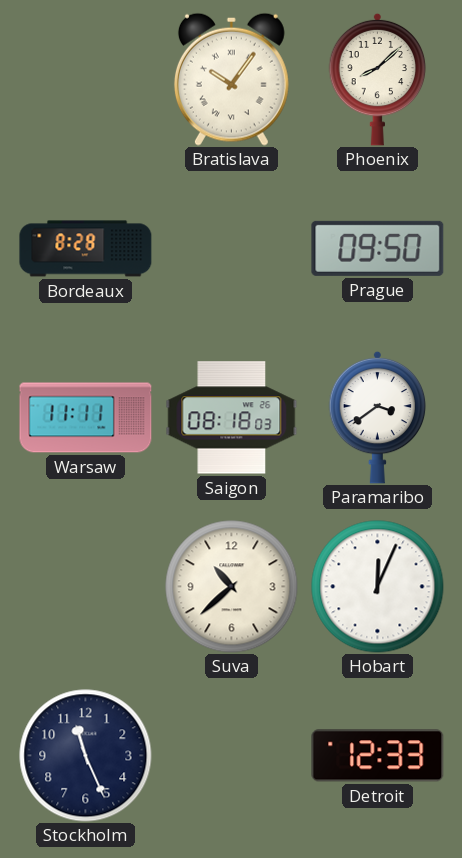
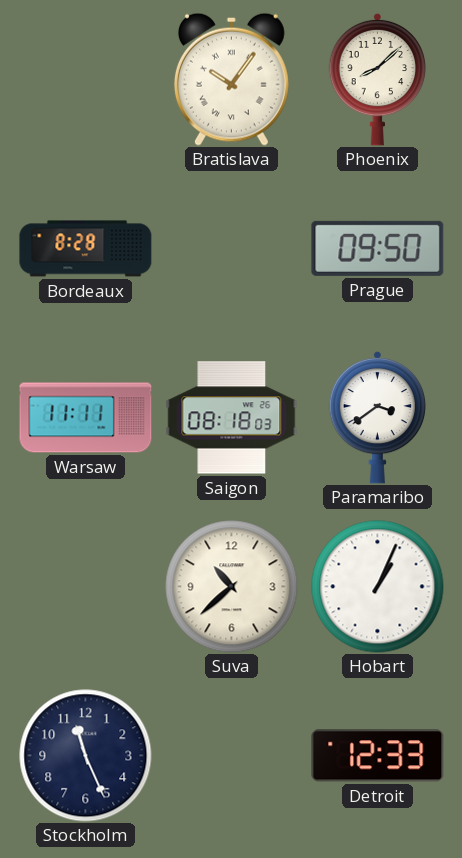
Hobart: 12:04 -> 1:04 (378, 587)
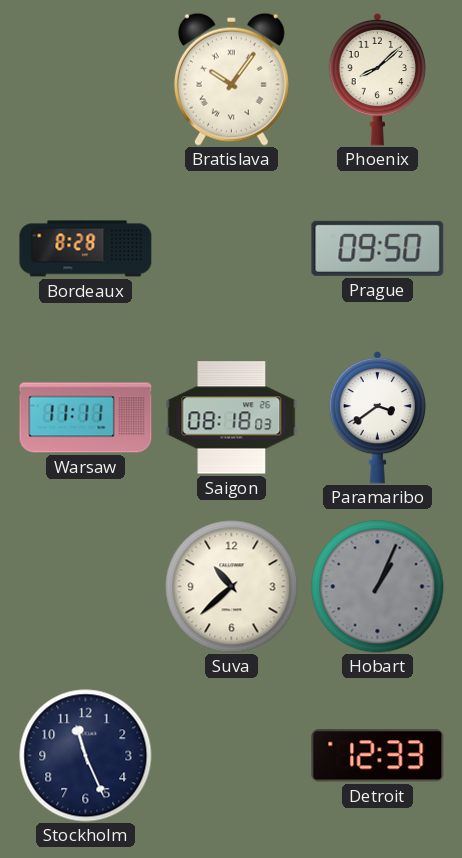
Hobart dial: white -> grey (378, 587)
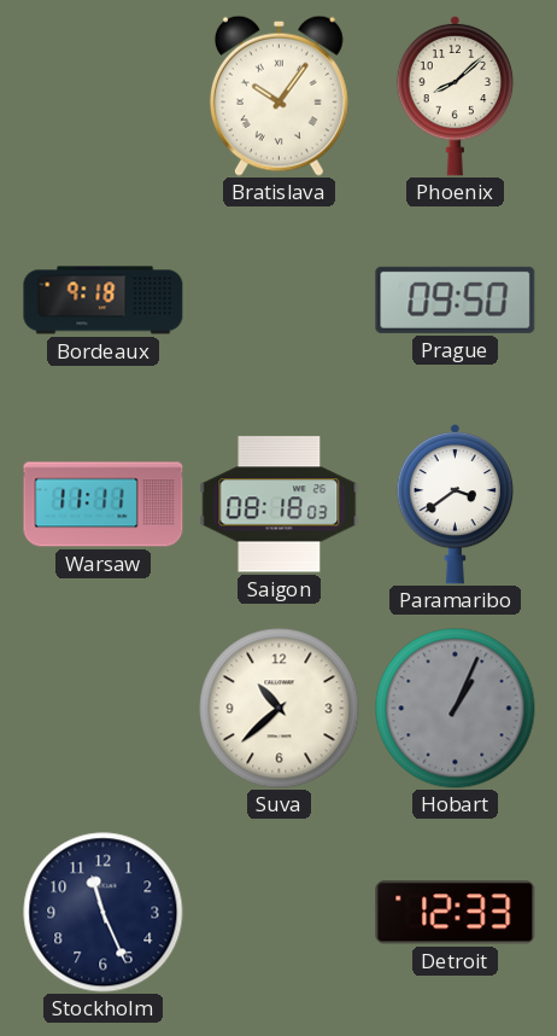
Bordeaux: 8:28 -> 9:18 (104, 301)
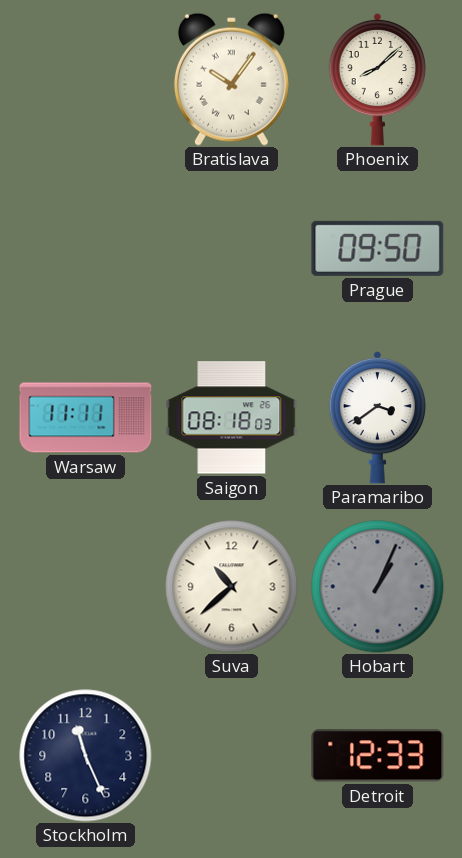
Bordeaux: 9:18 -> none (104, 301)
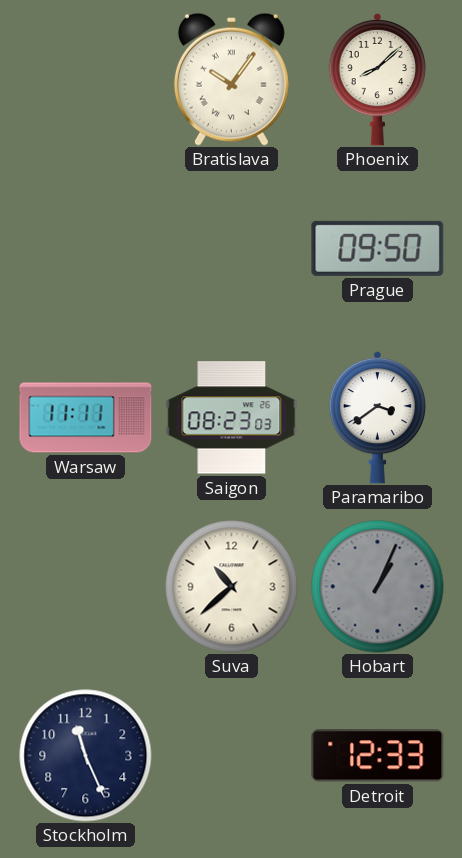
Saigon: 08:18 -> 08:23 (232, 418)
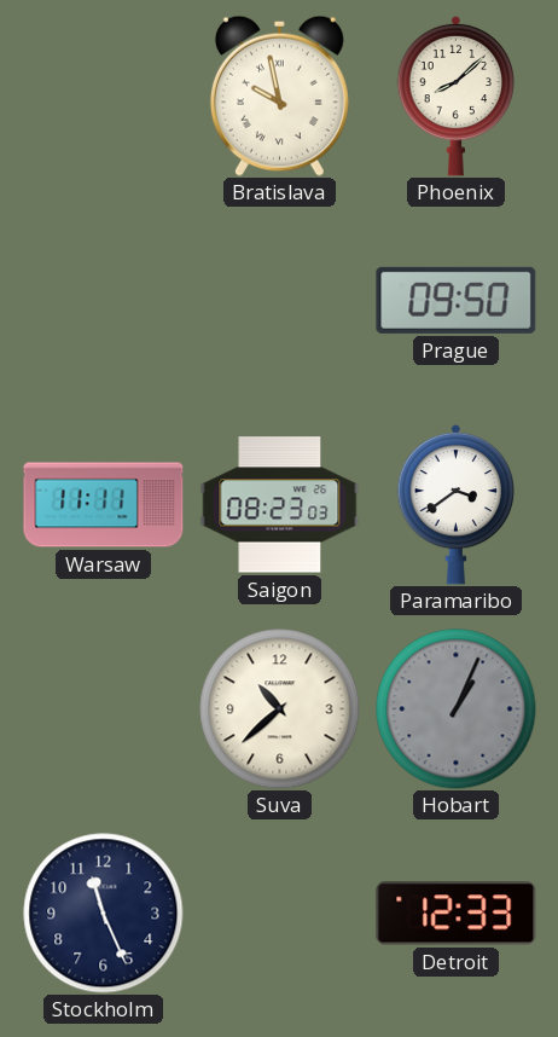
Bratislava: 10:06 -> 9:58 (279, 95)
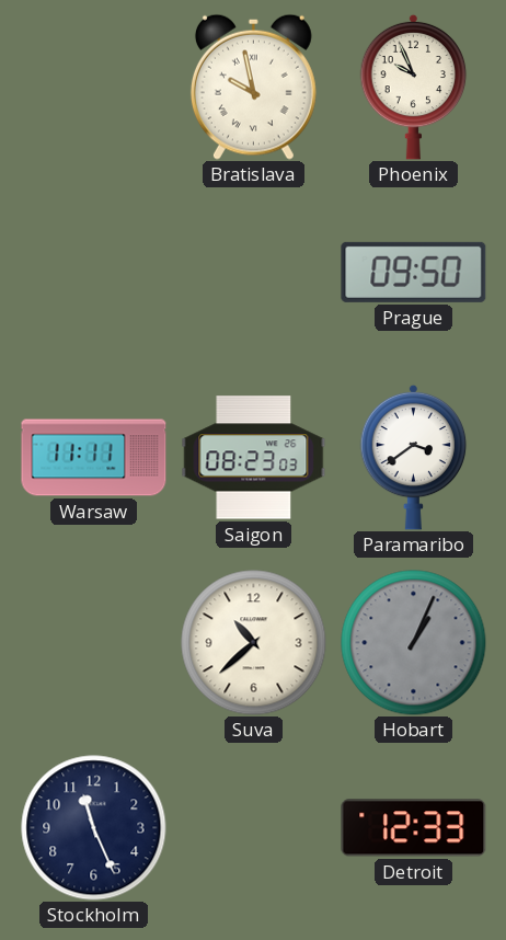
Phoenix: 8:08 -> 9:56 (414, 87)
